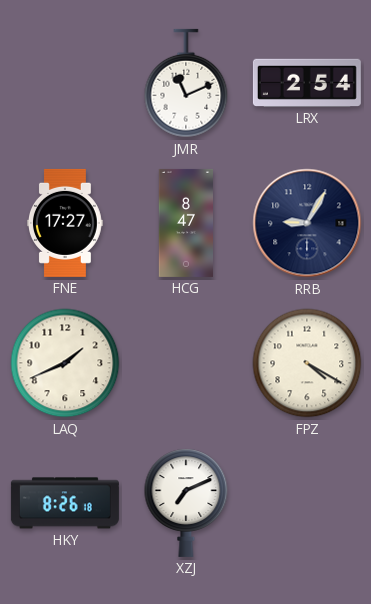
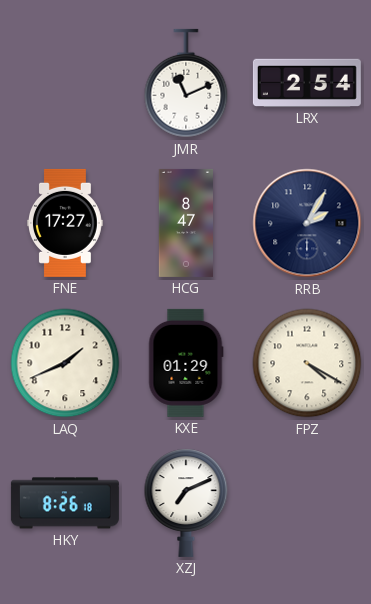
RRB: 9:05 -> 2:05 (307, 223)
KXE: none -> 01:29 (186, 363)
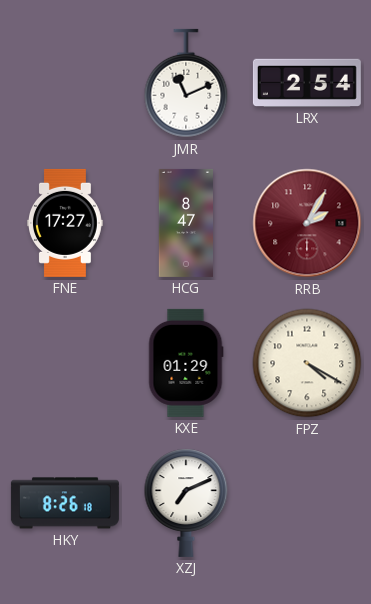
RRB dial: navy -> burgundy (307, 223)
LAQ: 1:41 -> none (65, 363)
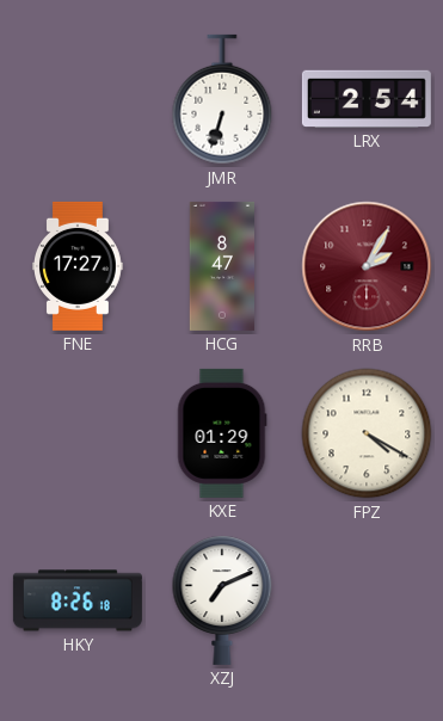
JMR: 11:11 -> 6:33 (222, 99)
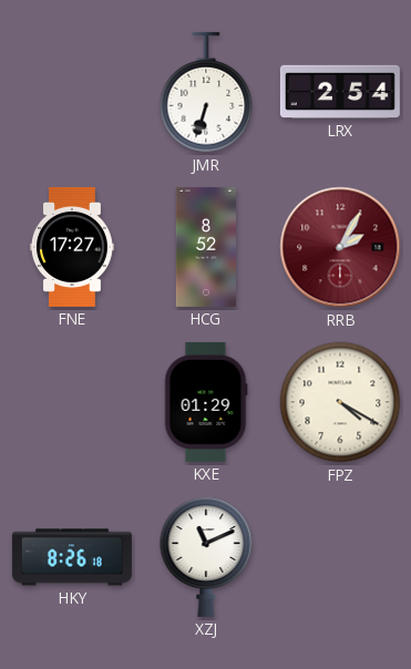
HCG: 8:47 -> 8:52 (205, 247)
XZJ: 7:11 -> 11:11 (206, 557)
